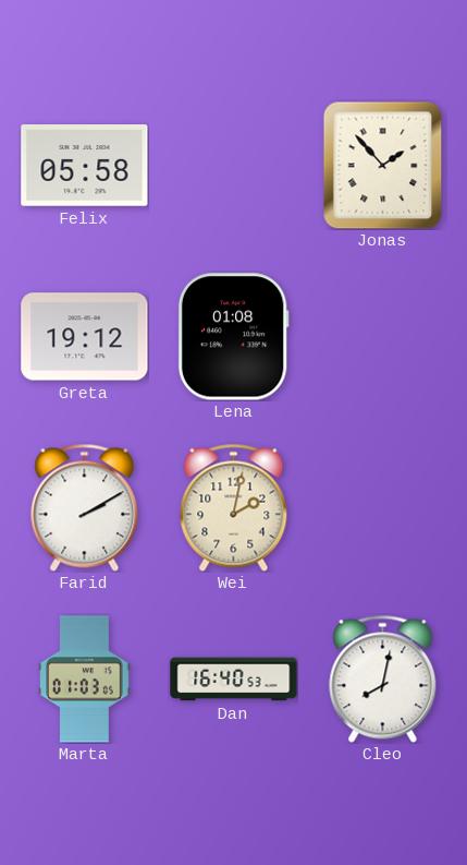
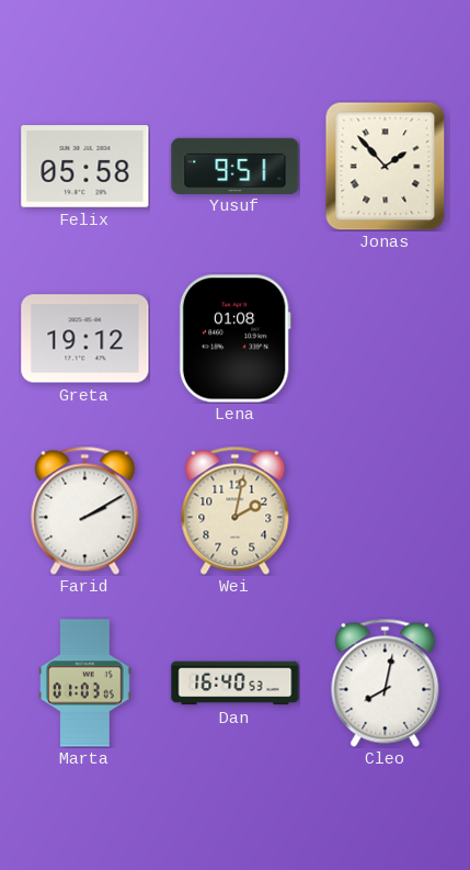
Yusuf: none -> 9:51 (236, 166)
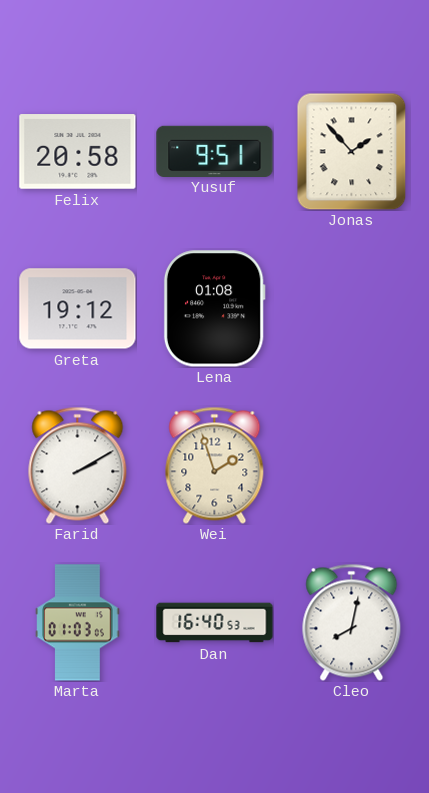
Felix: 05:58 -> 20:58 (78, 152)
Wei: 2:02 -> 1:57 (215, 465)
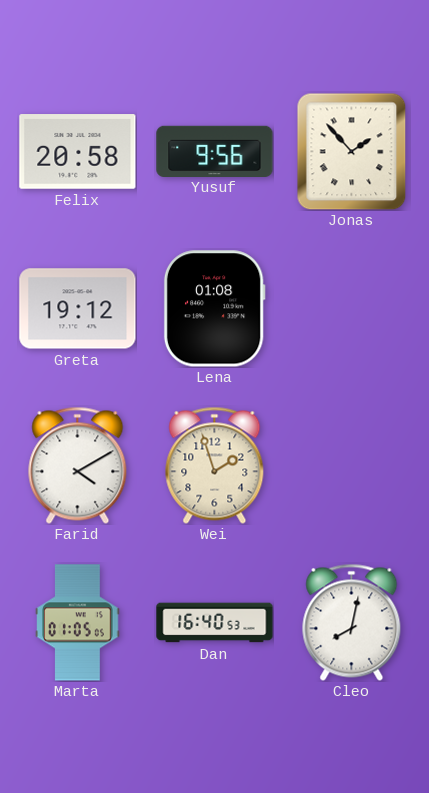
Yusuf: 9:51 -> 9:56 (215, 151)
Farid: 2:10 -> 4:10 (78, 465)
Marta: 01:03 -> 01:05 (78, 623)
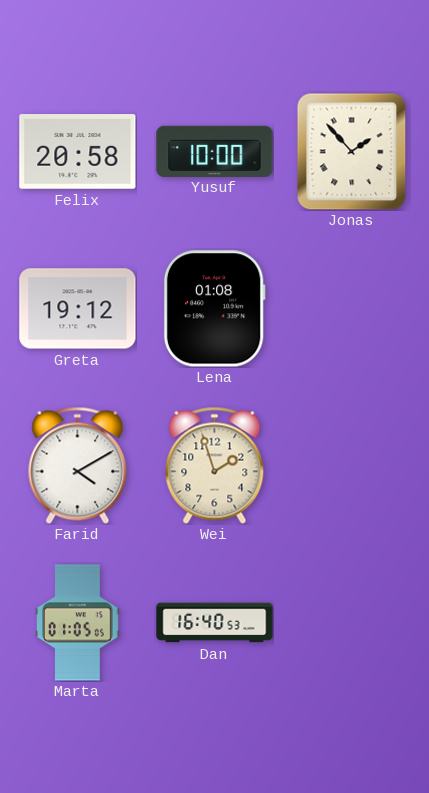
Yusuf: 9:56 -> 10:00 (215, 151)
Cleo: 8:02 -> none (352, 622)
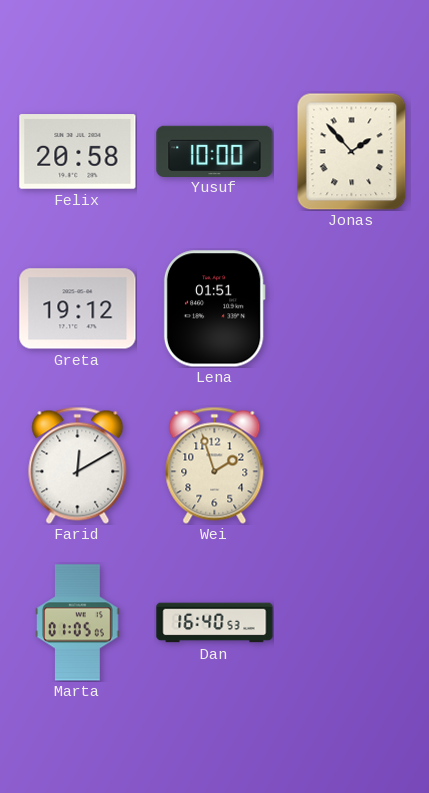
Lena: 01:08 -> 01:51 (214, 309)
Farid: 4:10 -> 12:10 (78, 465)
